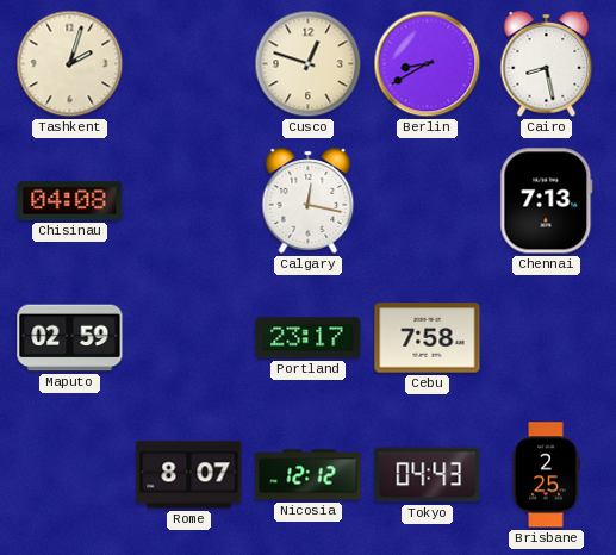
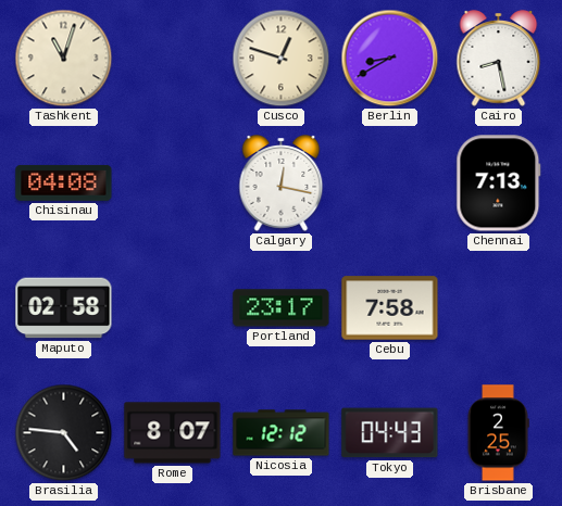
Tashkent: 2:03 -> 11:03 (64, 59)
Maputo: 02:59 -> 02:58 (64, 308)
Brasilia: none -> 4:46 (64, 433)
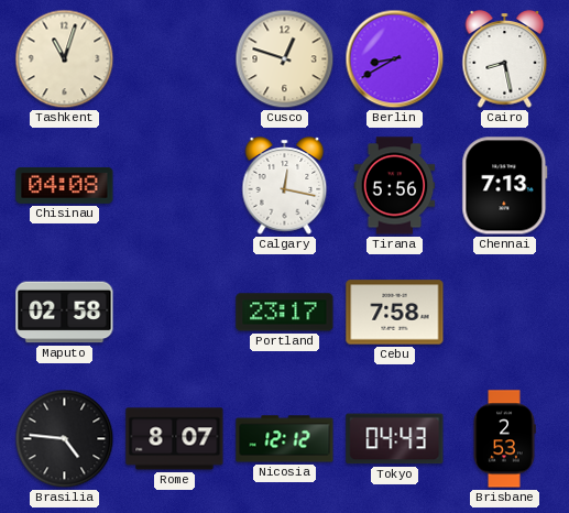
Tirana: none -> 5:56 (395, 186)
Brisbane: 2:25 -> 2:53 (504, 439)
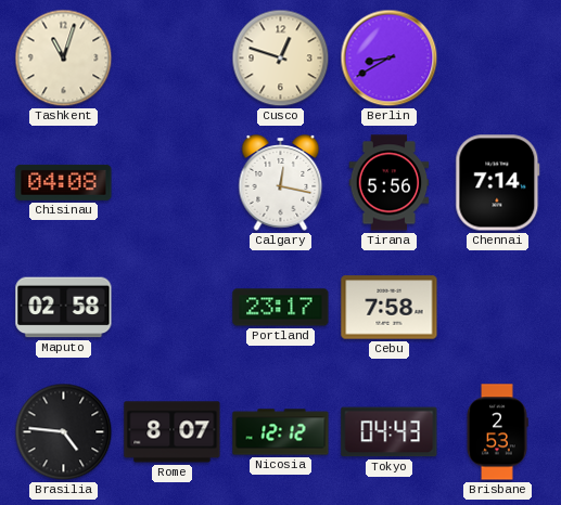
Cairo: 8:28 -> none (505, 59)
Chennai: 7:13 -> 7:14 (498, 183)
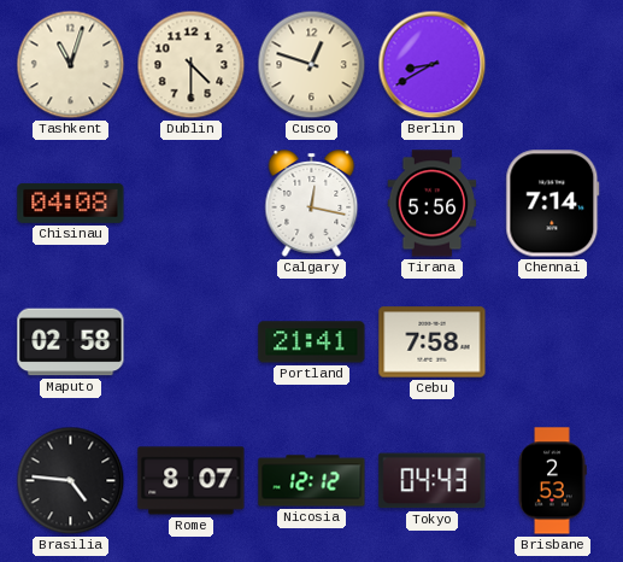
Dublin: none -> 4:30 (192, 65)
Portland: 23:17 -> 21:41 (312, 343)
